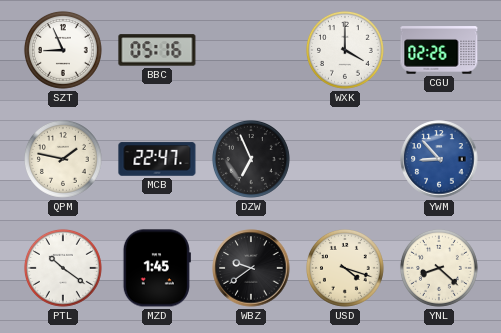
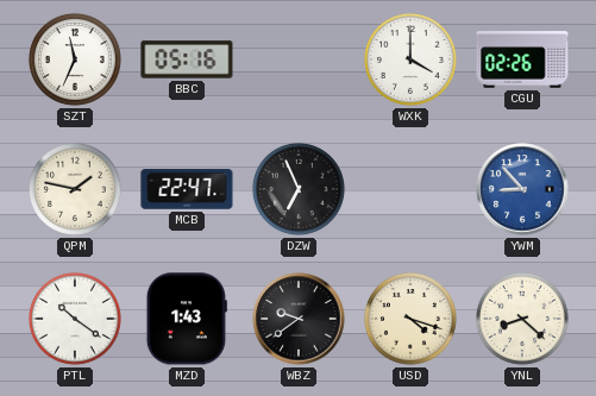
SZT: 8:56 -> 11:34 (75, 59)
MZD: 1:45 -> 1:43 (187, 319)
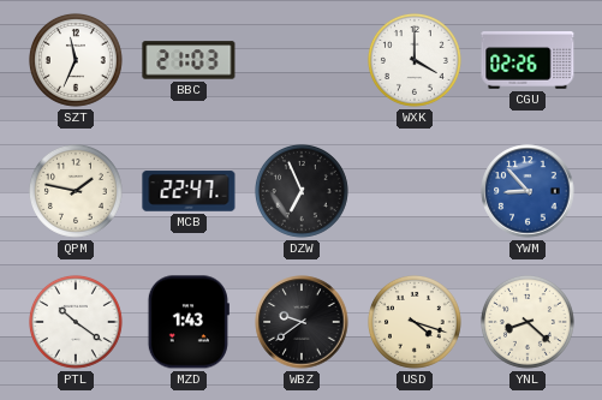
BBC: 05:16 -> 21:03 (189, 60)
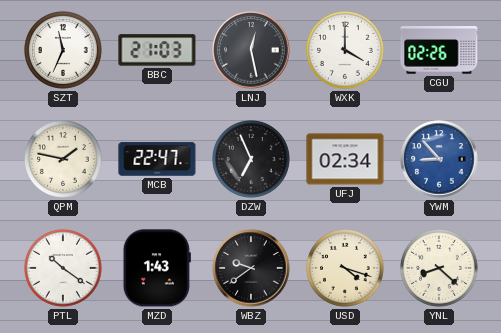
LNJ: none -> 12:28 (251, 50)
UFJ: none -> 02:34 (345, 159)
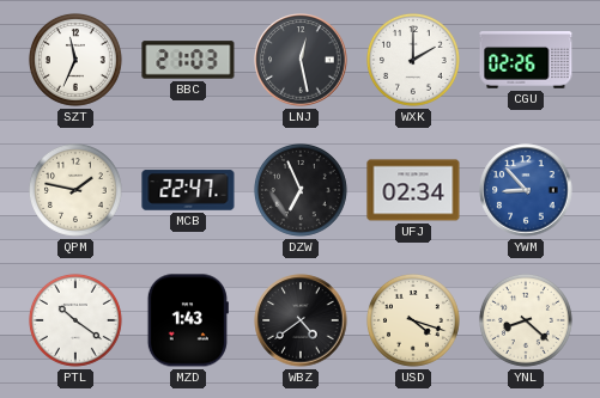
WXK: 4:00 -> 2:00 (413, 60)
WBZ: 9:39 -> 4:39 (301, 320)
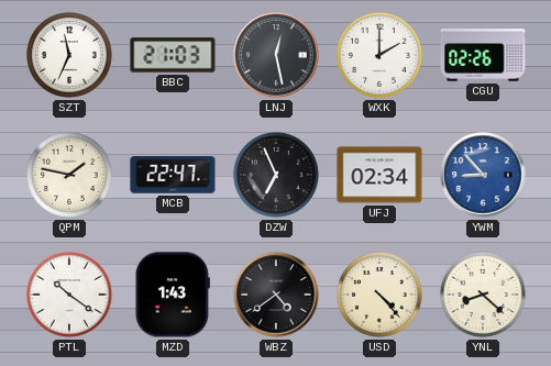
USD: 4:18 -> 4:23 (379, 295)
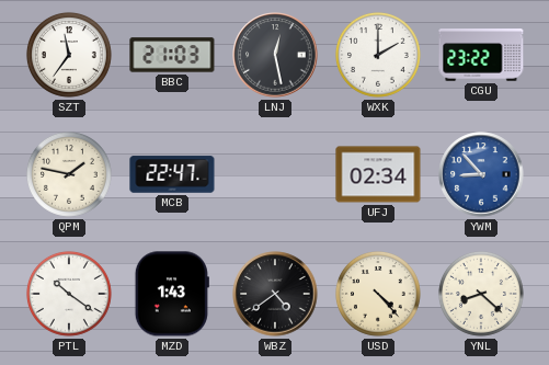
SZT: 11:34 -> 11:36 (69, 55)
CGU: 02:26 -> 23:22 (481, 55)
DZW: 6:56 -> none (276, 175)
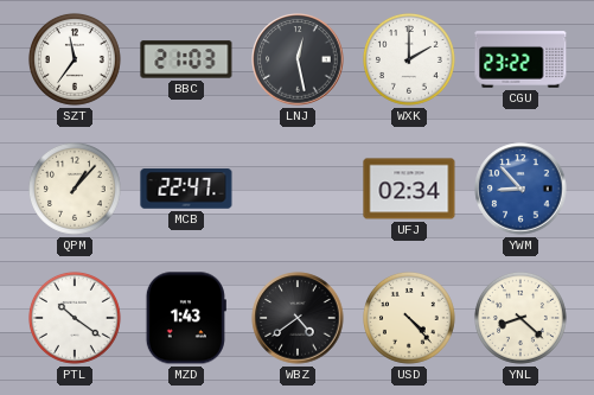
QPM: 1:47 -> 1:07 (75, 189)
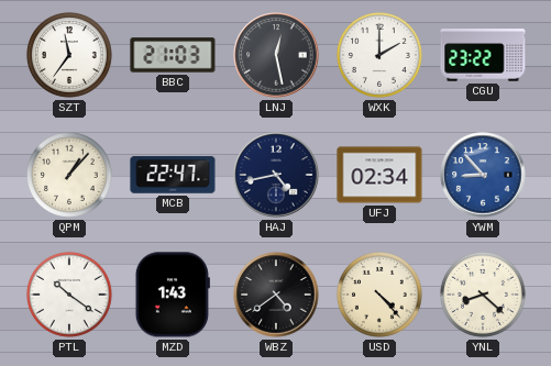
HAJ: none -> 4:43 (276, 175)
